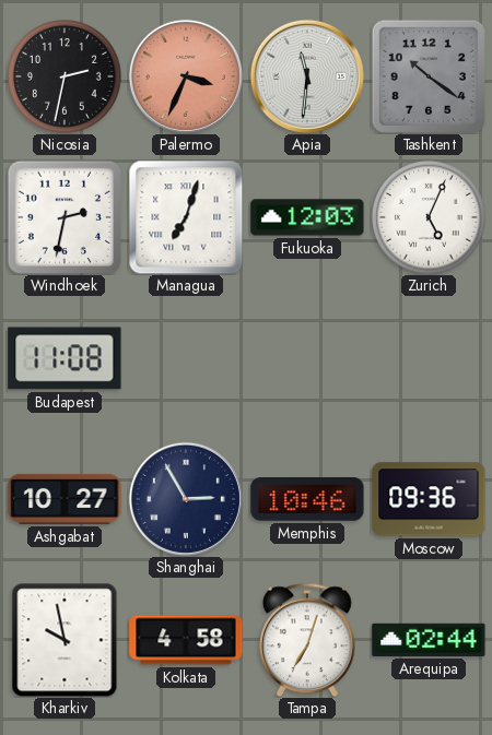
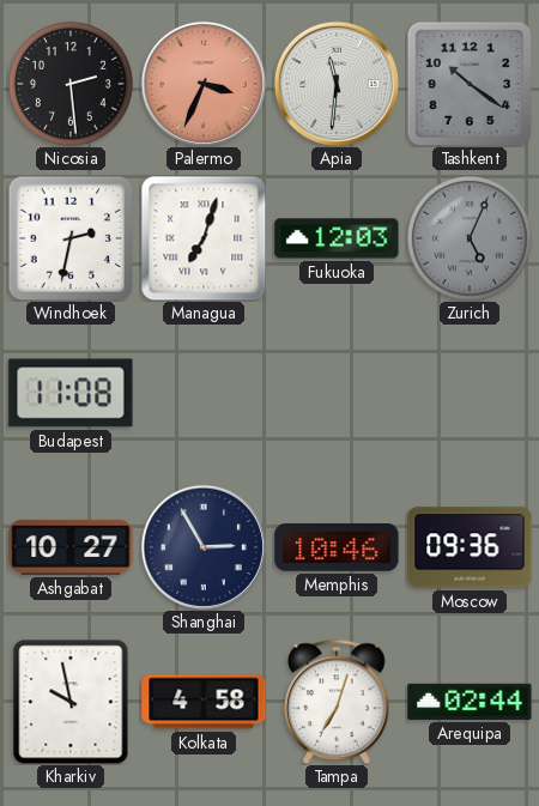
Nicosia: 2:32 -> 2:29 (72, 85)
Zurich dial: white -> grey (471, 240)
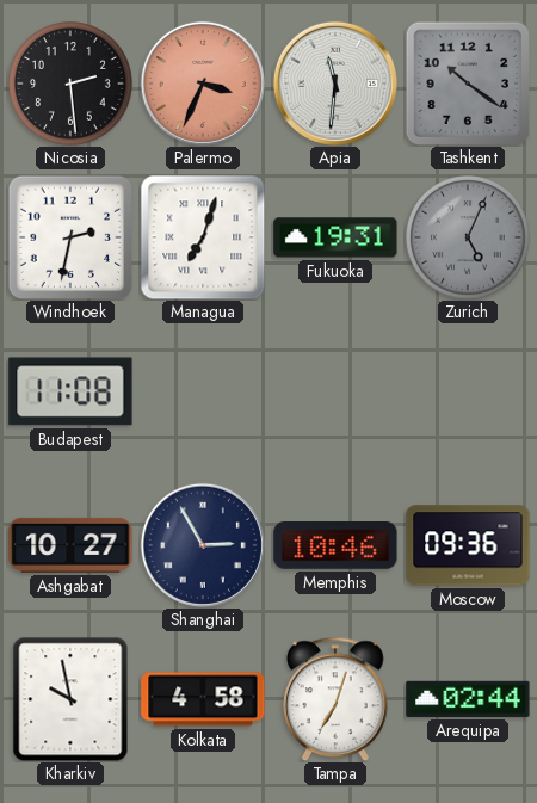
Fukuoka: 12:03 -> 19:31 (335, 237)
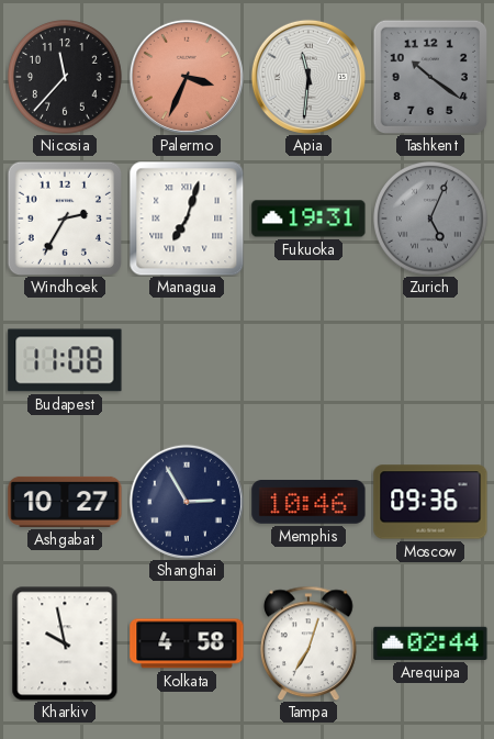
Nicosia: 2:29 -> 11:37 (66, 78)
Windhoek: 2:32 -> 2:35 (64, 217)
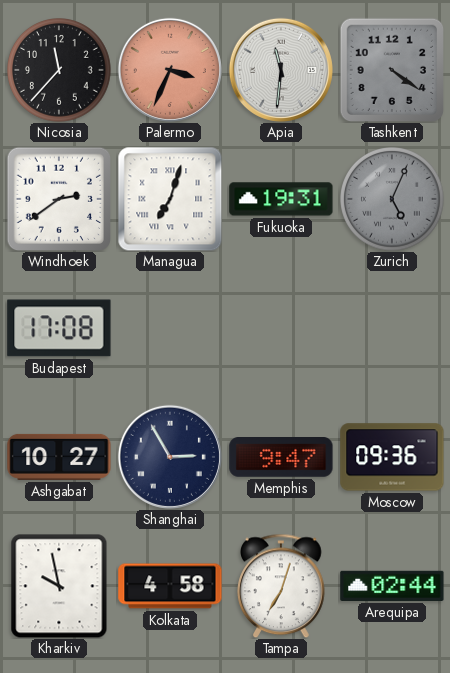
Tashkent: 10:21 -> 4:21 (391, 69)
Windhoek: 2:35 -> 2:39 (58, 198)
Budapest: 11:08 -> 17:08 (59, 328)
Memphis: 10:46 -> 9:47 (281, 457)
